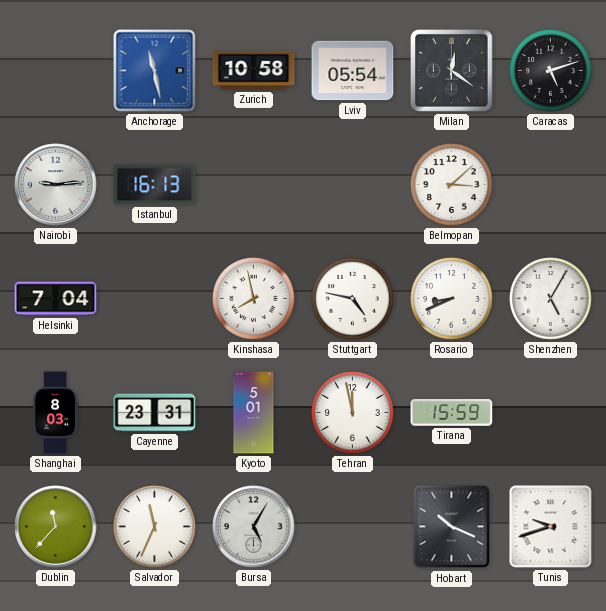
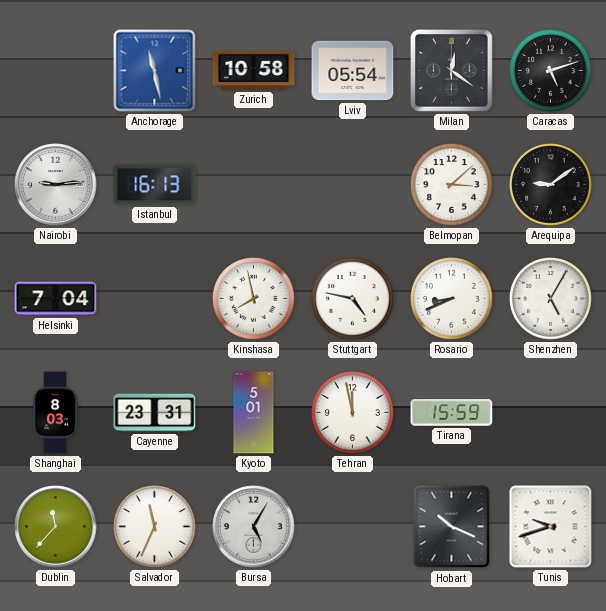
Arequipa: none -> 9:09 (551, 185)
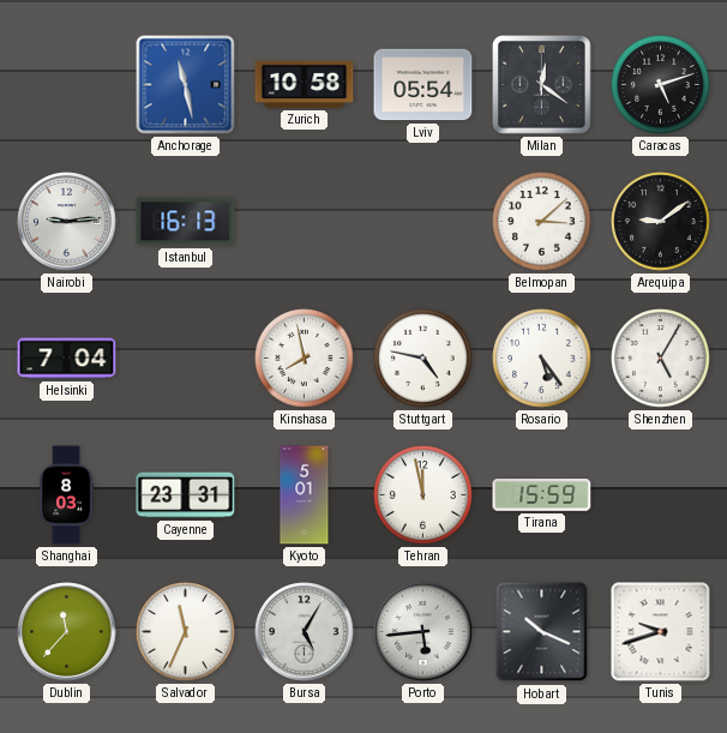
Rosario: 8:41 -> 5:24 (542, 359)
Porto: none -> 5:44 (423, 632)
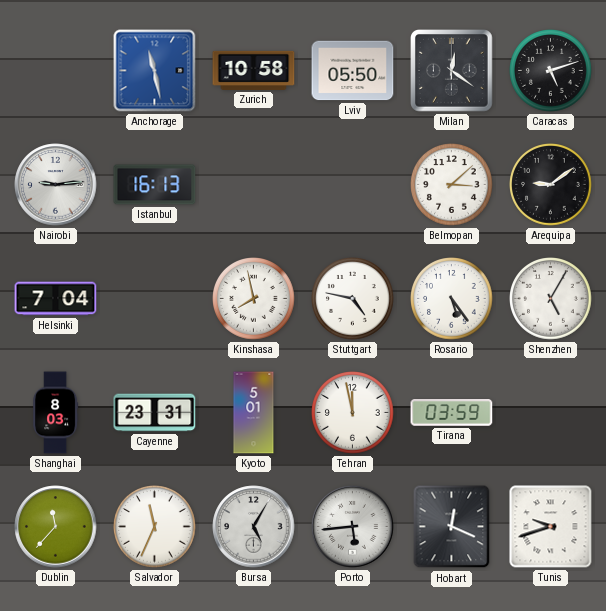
Lviv: 05:54 -> 05:50 (353, 71)
Tirana: 15:59 -> 03:59 (452, 413)
Hobart: 10:19 -> 12:19 (452, 527)
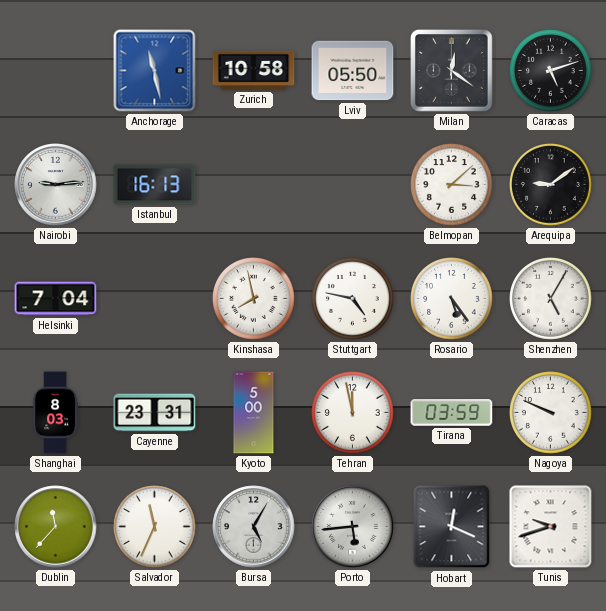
Kyoto: 5:01 -> 5:00 (254, 413)
Nagoya: none -> 9:49 (551, 413)
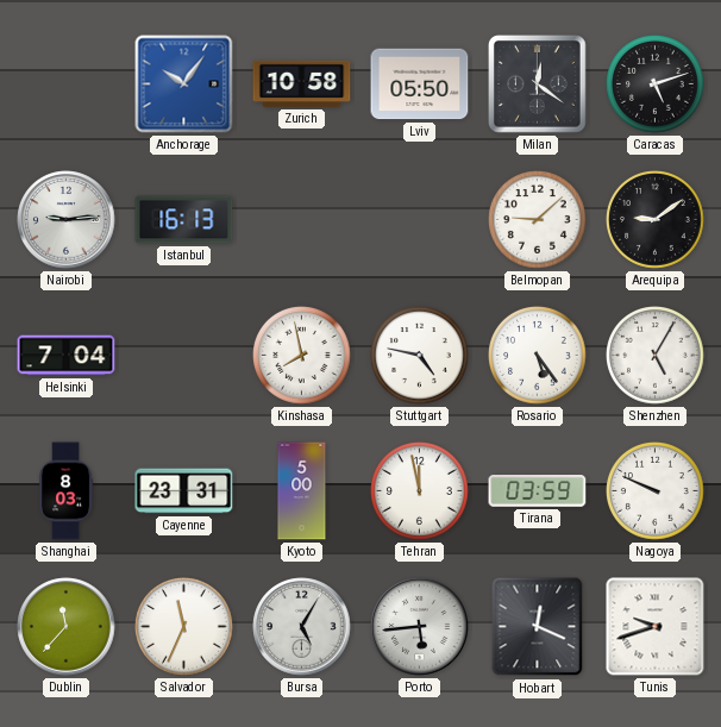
Anchorage: 11:28 -> 10:06 (184, 84)
Belmopan: 3:08 -> 9:08 (538, 220)
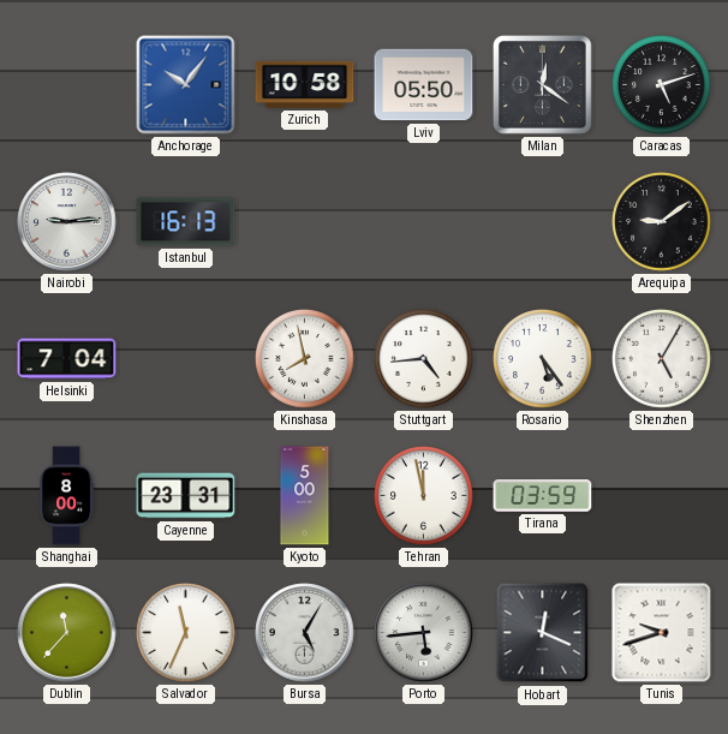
Belmopan: 9:08 -> none (538, 220)
Stuttgart: 4:47 -> 4:44 (424, 359)
Shanghai: 8:03 -> 8:00 (67, 496)
Nagoya: 9:49 -> none (656, 491)
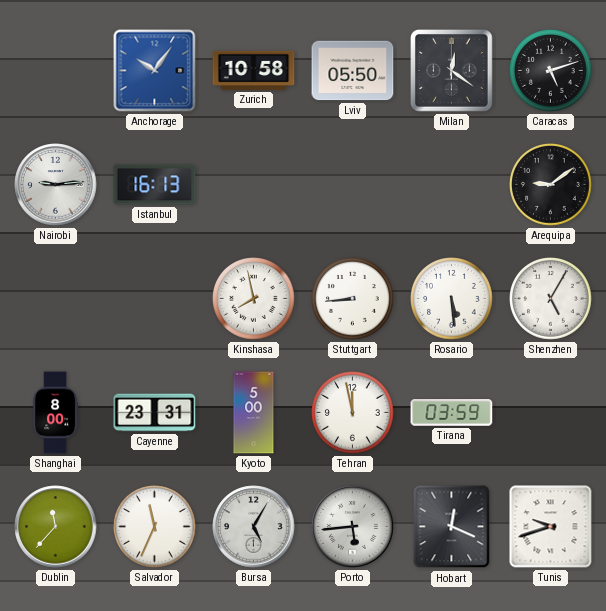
Helsinki: 7:04 -> none (67, 359)
Stuttgart: 4:44 -> 8:44 (353, 299)
Rosario: 5:24 -> 5:29 (452, 299)
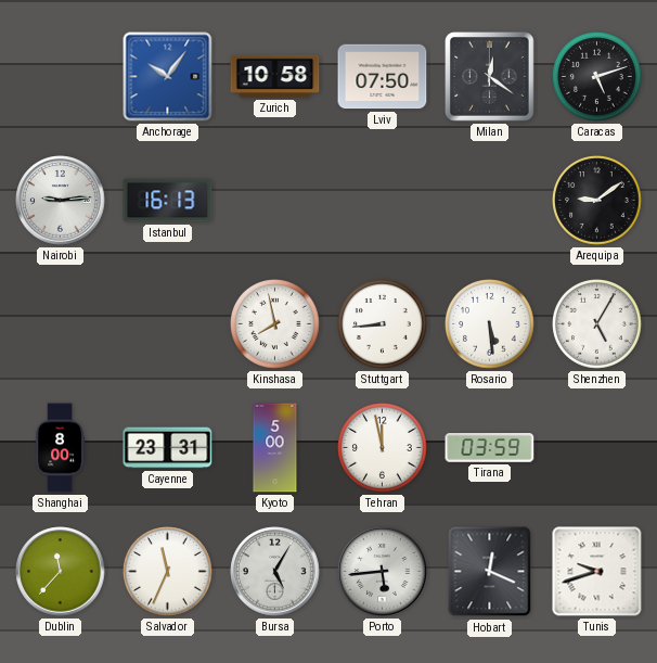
Lviv: 05:50 -> 07:50 (383, 77)
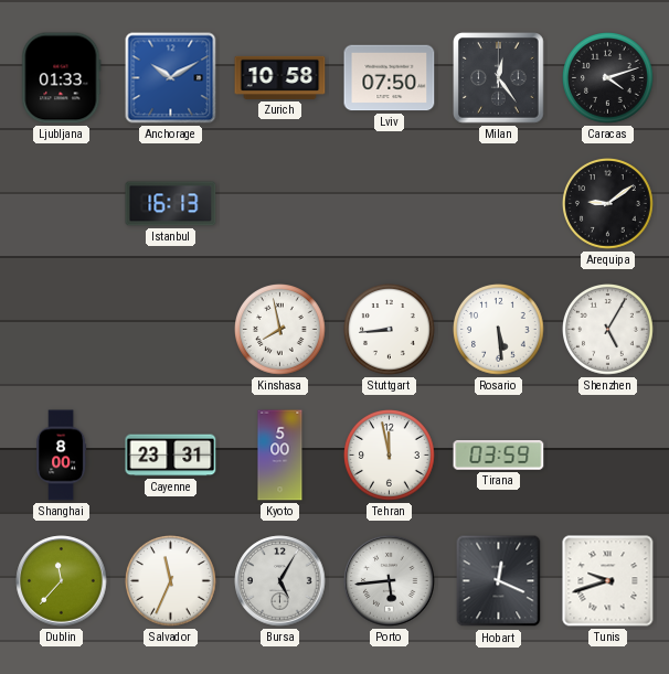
Ljubljana: none -> 01:33 (62, 78)
Anchorage: 10:06 -> 10:10 (171, 78)
Milan: 12:21 -> 12:24 (499, 78)
Caracas: 5:12 -> 4:12 (608, 78)
Nairobi: 9:14 -> none (61, 201)
